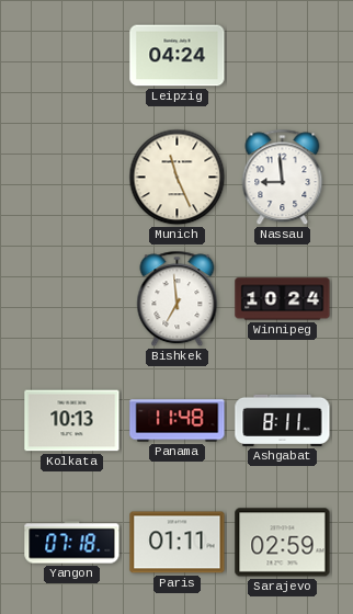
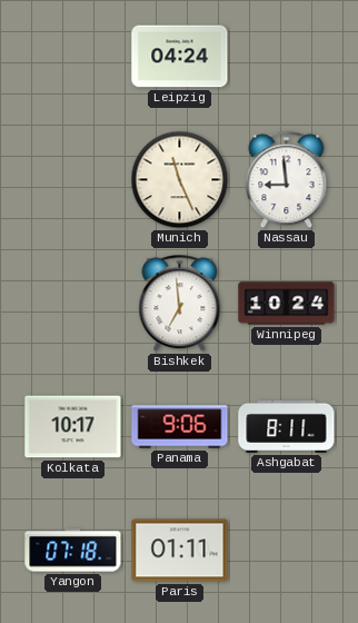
Kolkata: 10:13 -> 10:17 (73, 427)
Panama: 11:48 -> 9:06 (180, 427)
Sarajevo: 02:59 -> none (283, 543)
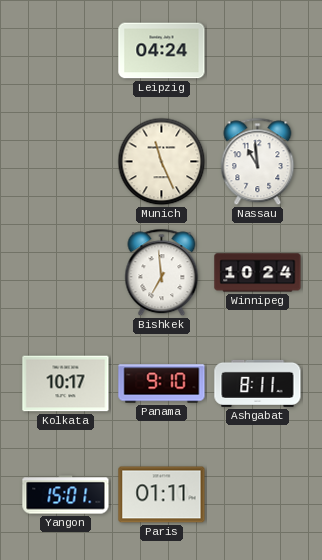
Nassau: 8:59 -> 10:59 (258, 162)
Panama: 9:06 -> 9:10 (162, 384)
Yangon: 07:18 -> 15:01 (66, 495)
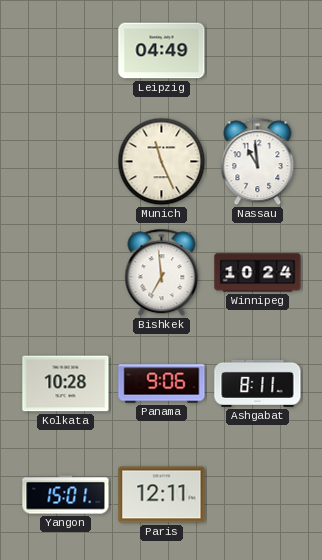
Leipzig: 04:24 -> 04:49 (162, 51)
Kolkata: 10:17 -> 10:28 (66, 384)
Panama: 9:10 -> 9:06 (162, 384)
Paris: 01:11 -> 12:11 (162, 495)
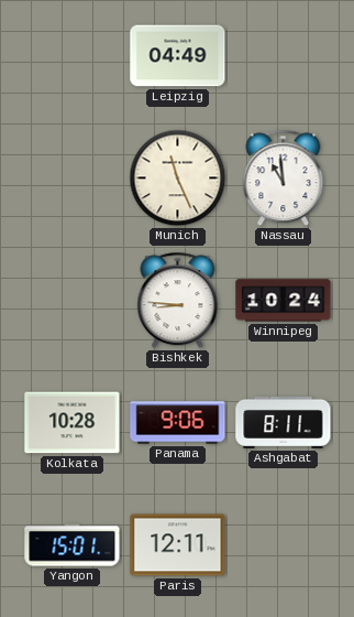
Bishkek: 6:59 -> 8:46 (178, 301)
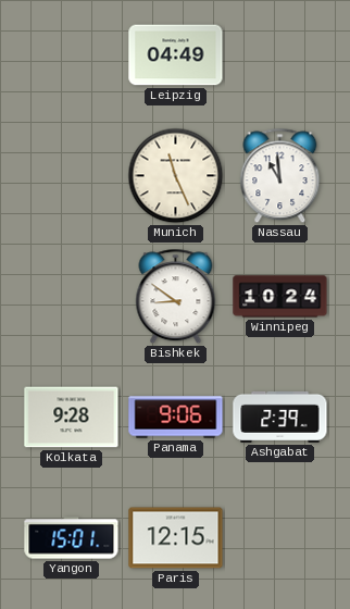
Bishkek: 8:46 -> 8:51 (176, 297)
Kolkata: 10:28 -> 9:28 (72, 418)
Ashgabat: 8:11 -> 2:39 (280, 417)
Paris: 12:11 -> 12:15 (176, 538)
